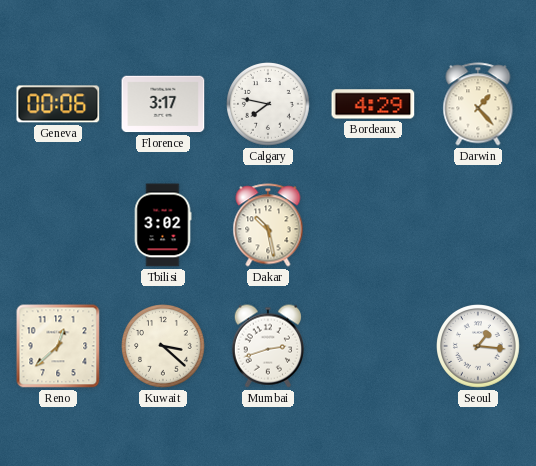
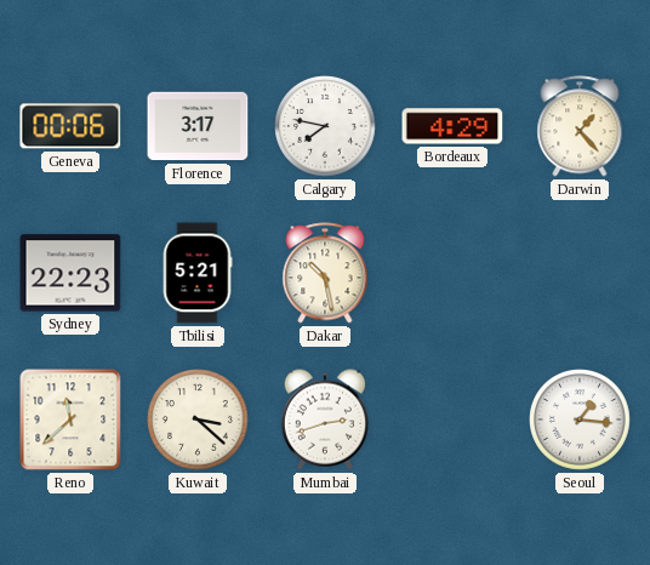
Sydney: none -> 22:23 (70, 273)
Tbilisi: 3:02 -> 5:21 (198, 273)
Reno: 12:38 -> 11:38 (70, 420)
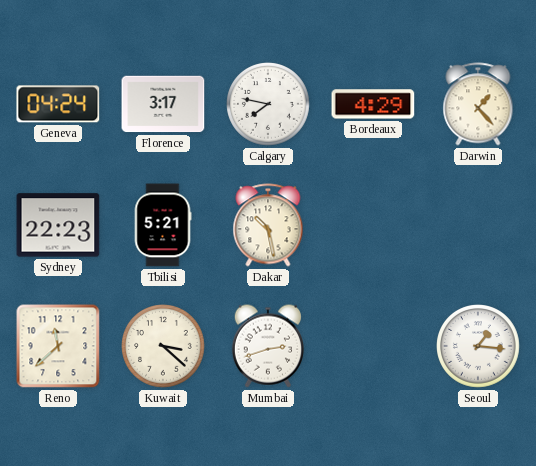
Geneva: 00:06 -> 04:24 (58, 104)
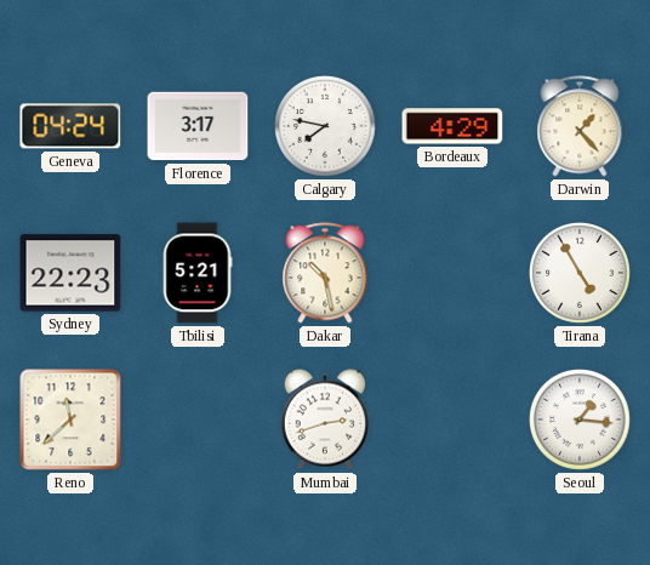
Tirana: none -> 4:55 (581, 274)
Kuwait: 3:22 -> none (164, 347)
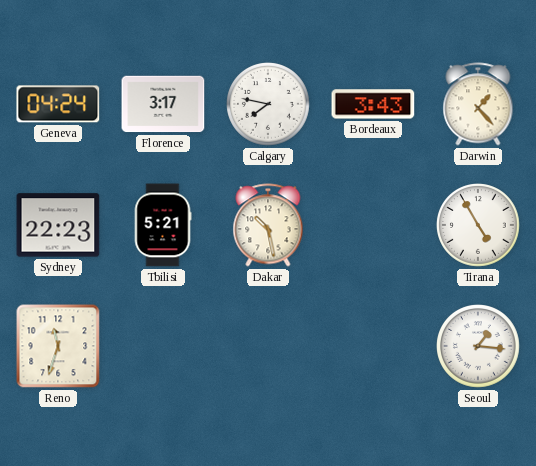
Bordeaux: 4:29 -> 3:43 (373, 104)
Reno: 11:38 -> 11:33 (58, 346)
Mumbai: 2:42 -> none (325, 420)
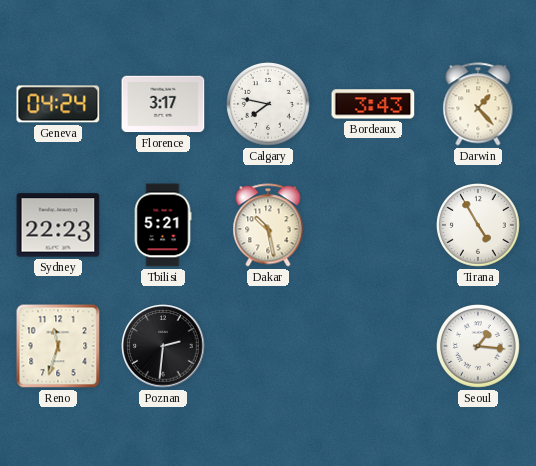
Poznan: none -> 2:31 (163, 346)
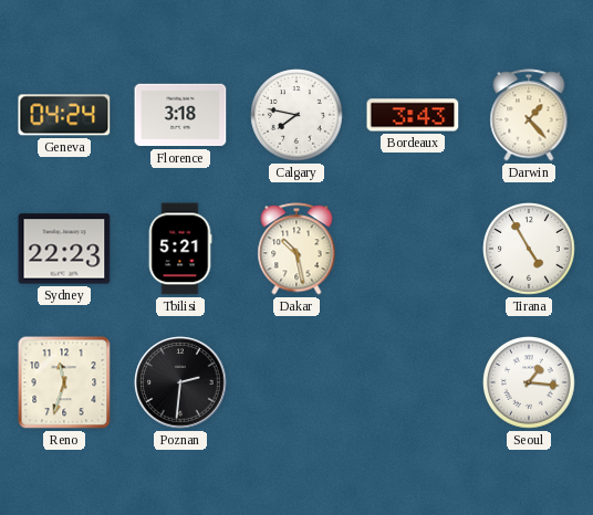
Florence: 3:17 -> 3:18 (180, 115)
